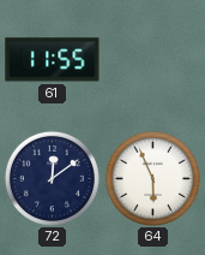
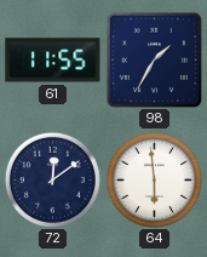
98: none -> 1:35 (154, 59)
64: 5:56 -> 5:59 (154, 179)
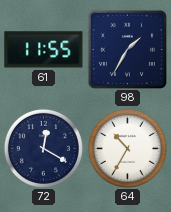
72: 12:09 -> 12:20 (43, 148)
64: 5:59 -> 10:35 (127, 148)
